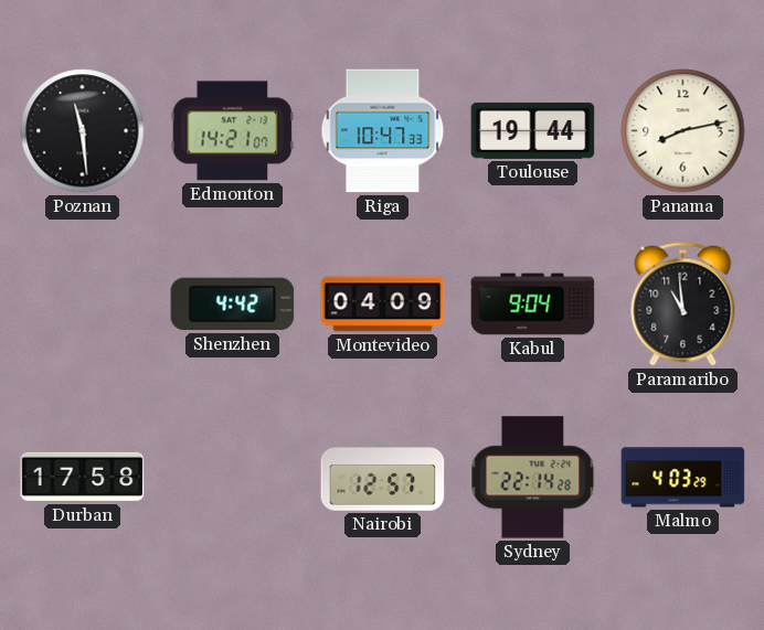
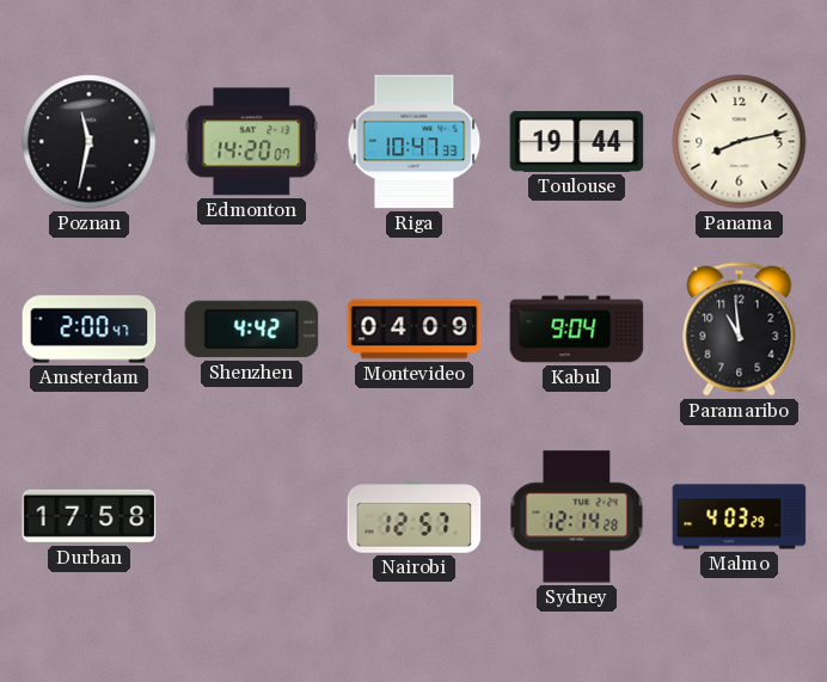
Poznan: 11:29 -> 11:32 (90, 142)
Edmonton: 14:21 -> 14:20 (252, 142)
Amsterdam: none -> 2:00 (90, 330)
Sydney: 22:14 -> 12:14 (577, 517)
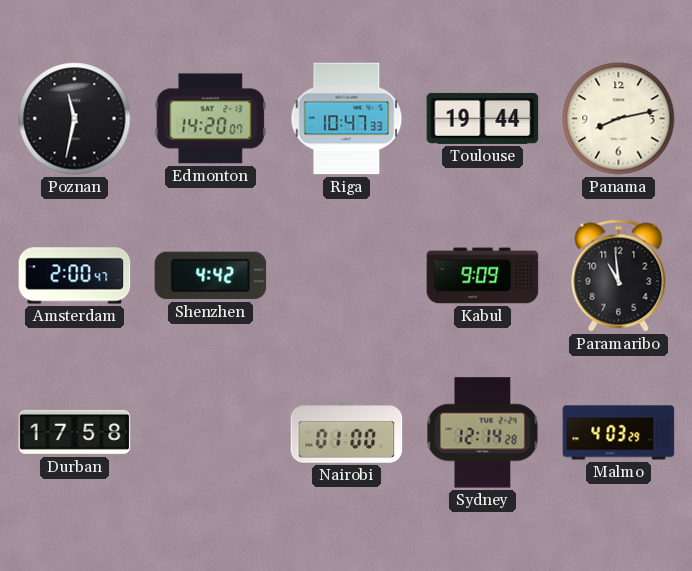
Montevideo: 04:09 -> none (415, 330)
Kabul: 9:04 -> 9:09 (483, 276)
Nairobi: 12:57 -> 01:00 (347, 433)
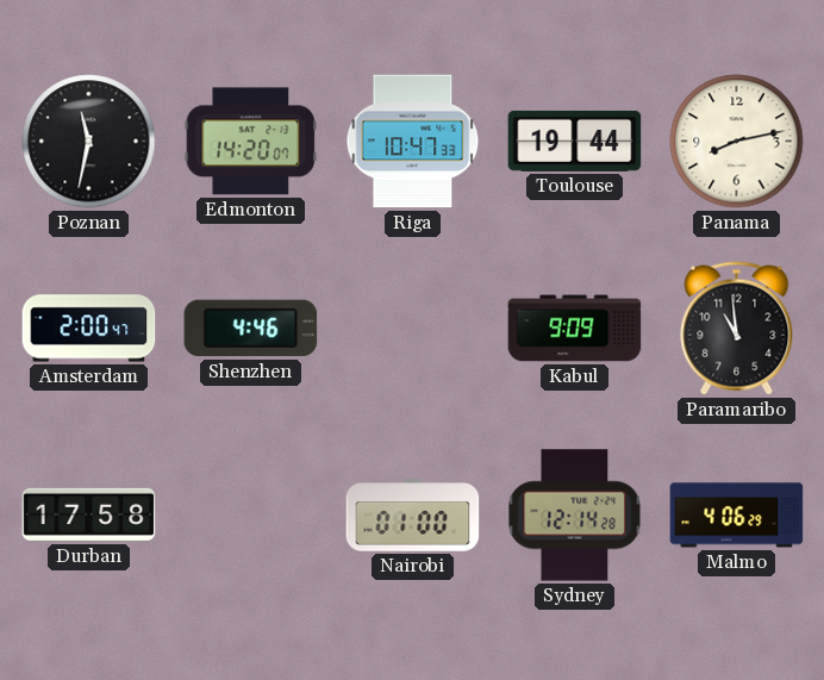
Shenzhen: 4:42 -> 4:46 (251, 329)
Malmo: 4:03 -> 4:06 (737, 516)
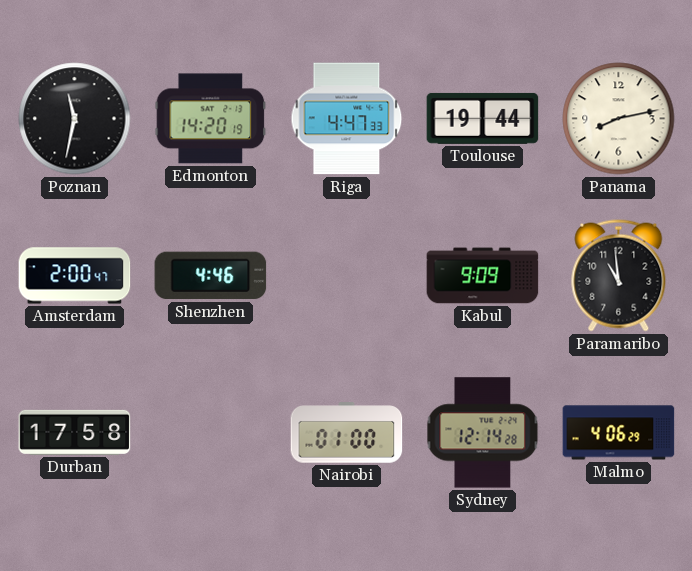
Edmonton: 14:20:07 -> 14:20:19 (211, 119)
Riga: 10:47 -> 4:47 (347, 119)
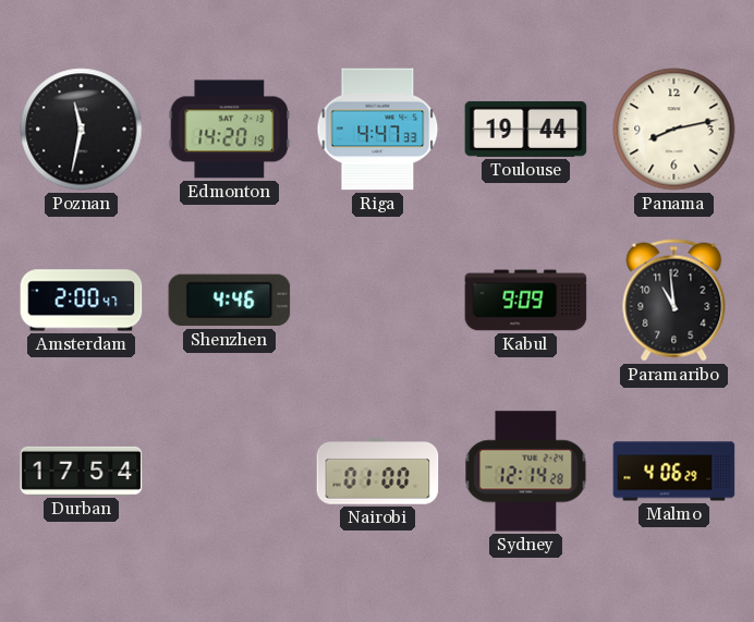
Durban: 17:58 -> 17:54 (82, 471)
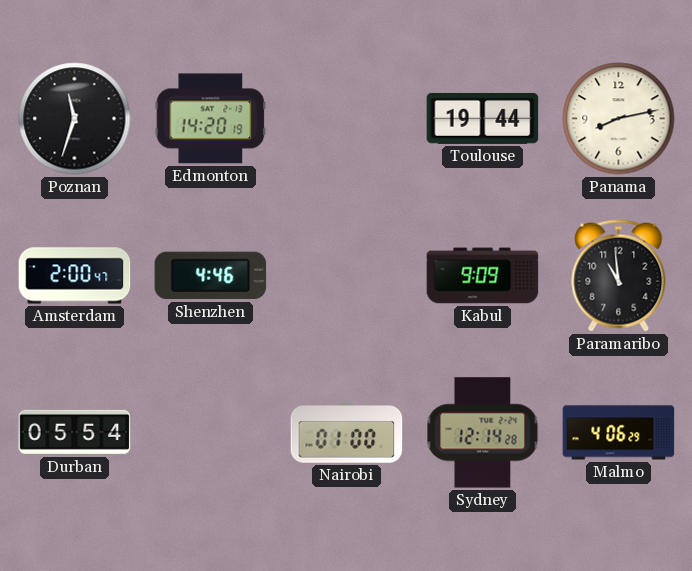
Poznan: 11:32 -> 11:33 (75, 119)
Riga: 4:47 -> none (378, 130)
Durban: 17:54 -> 05:54 (75, 432)
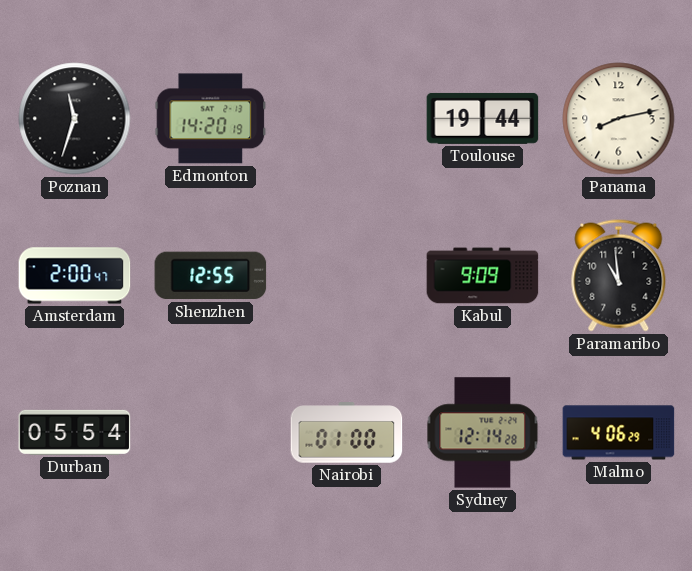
Shenzhen: 4:46 -> 12:55 (211, 276)
